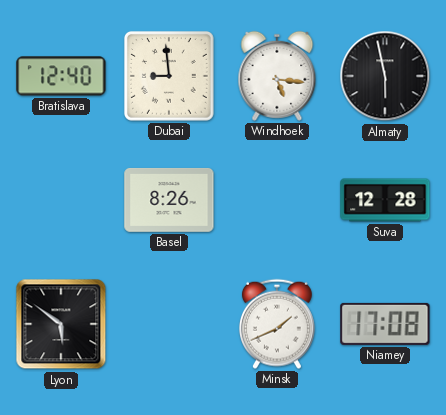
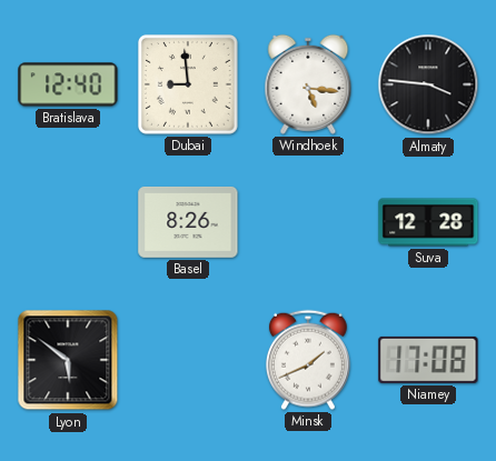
Almaty: 5:58 -> 3:46 (428, 84)
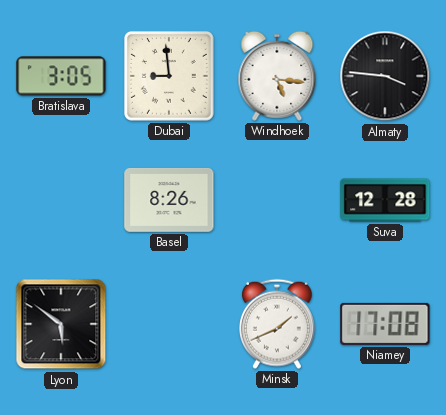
Bratislava: 12:40 -> 3:05 (61, 76)
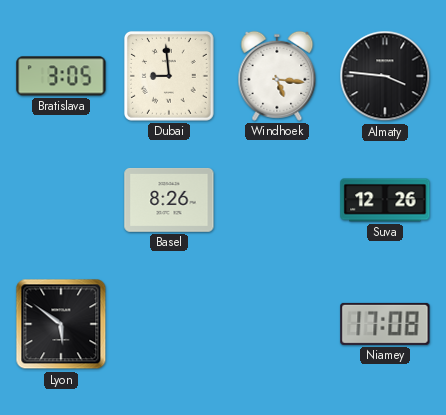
Suva: 12:28 -> 12:26 (385, 200)
Minsk: 1:41 -> none (277, 324)
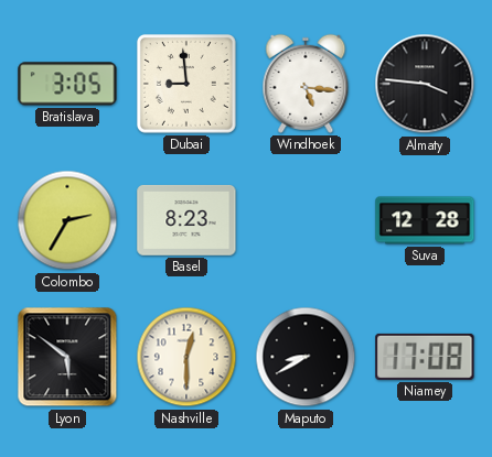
Colombo: none -> 2:35 (67, 220)
Basel: 8:26 -> 8:23 (186, 220)
Suva: 12:26 -> 12:28 (425, 220)
Nashville: none -> 12:30 (186, 357)
Maputo: none -> 8:40 (306, 357)
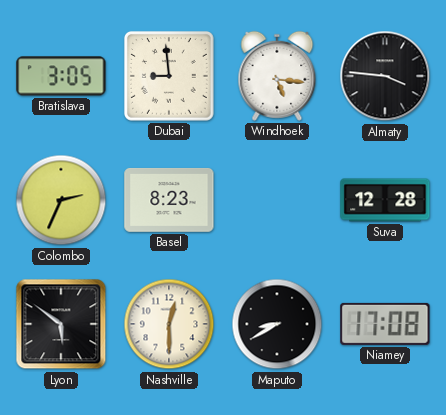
Colombo: 2:35 -> 2:34 (61, 200)
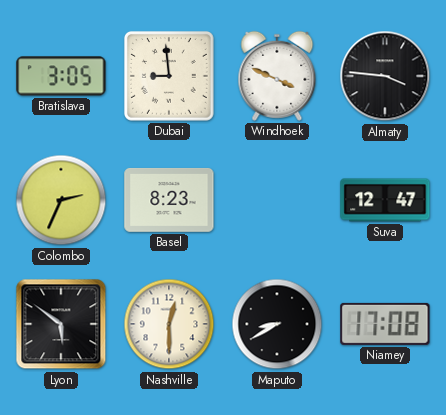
Windhoek: 5:16 -> 3:49 (277, 76)
Suva: 12:28 -> 12:47 (385, 200)
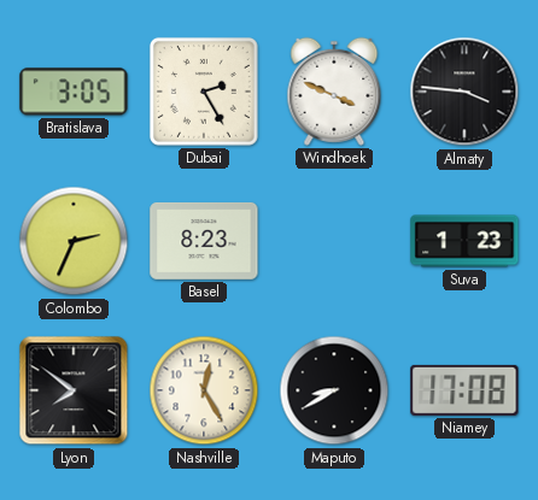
Dubai: 8:59 -> 2:25 (204, 92)
Suva: 12:47 -> 1:23 (464, 241)
Lyon: 5:51 -> 7:51 (74, 390)
Nashville: 12:30 -> 12:25 (204, 390)
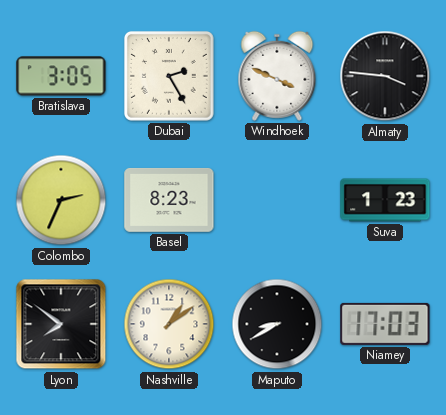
Nashville: 12:25 -> 1:09 (169, 324)
Niamey: 17:08 -> 17:03 (385, 324)
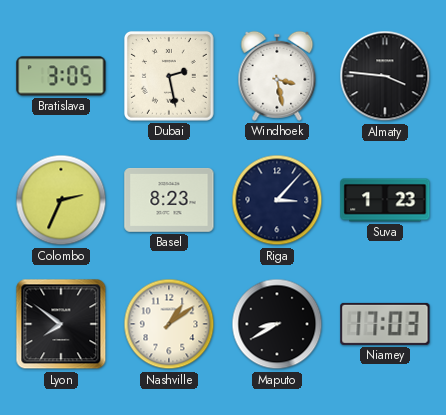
Dubai: 2:25 -> 2:28 (169, 76)
Windhoek: 3:49 -> 3:28 (277, 76)
Riga: none -> 3:07 (277, 200)
